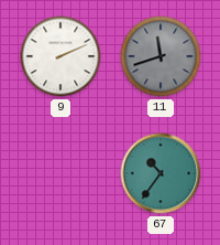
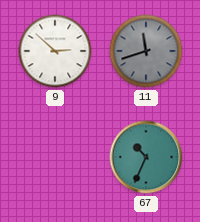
9: 2:11 -> 2:52 (55, 51)
67: 10:36 -> 10:34 (146, 157)
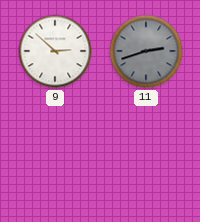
11: 11:42 -> 2:42 (146, 51)
67: 10:34 -> none (146, 157)
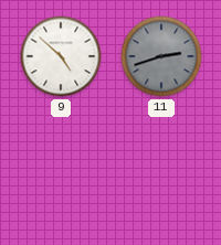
9: 2:52 -> 4:52 (61, 56)
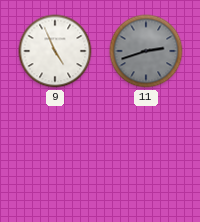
9: 4:52 -> 4:56 (55, 51)
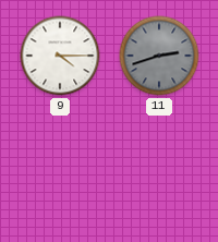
9: 4:56 -> 4:15 (60, 56)
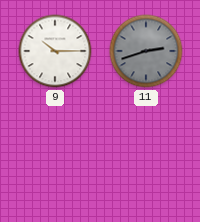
9: 4:15 -> 10:15 (55, 51)
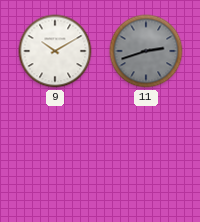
9: 10:15 -> 10:10 (55, 51)
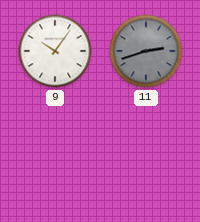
9: 10:10 -> 10:06 (55, 51)
